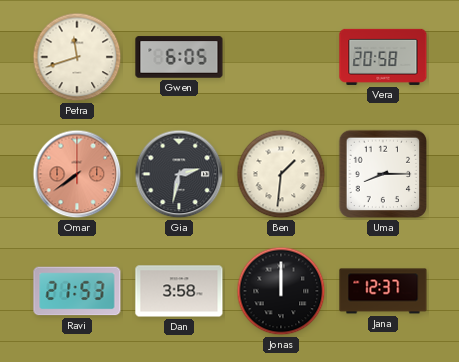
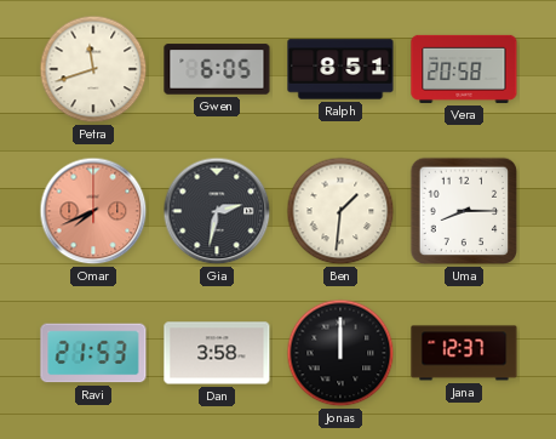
Ralph: none -> 8:51 (340, 69)
Omar: 7:39 -> 7:41 (93, 211)
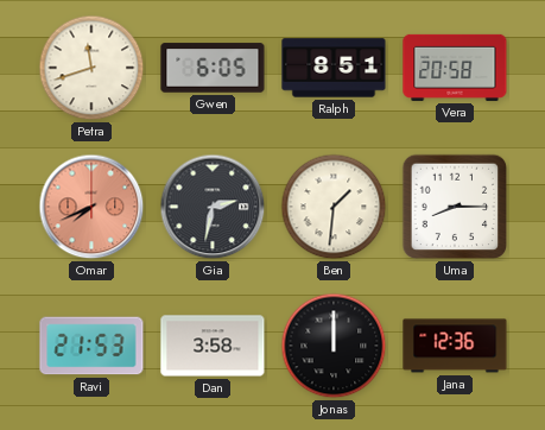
Jana: 12:37 -> 12:36 (455, 346)
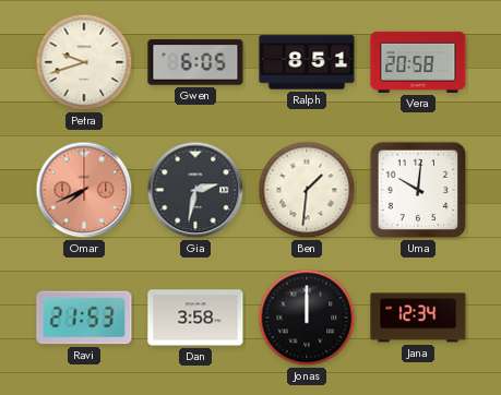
Petra: 11:42 -> 9:42 (84, 62)
Uma: 8:15 -> 10:01 (418, 190)
Jana: 12:36 -> 12:34 (418, 318)
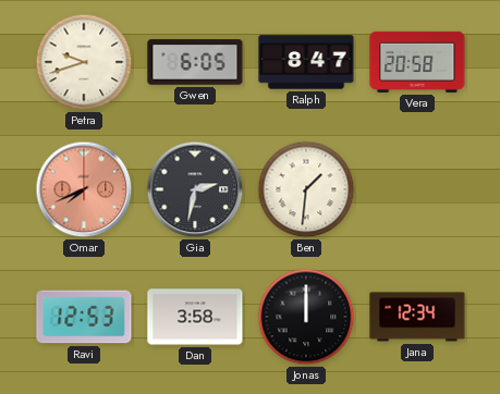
Ralph: 8:51 -> 8:47 (306, 62)
Uma: 10:01 -> none (418, 190)
Ravi: 21:53 -> 12:53 (84, 317)
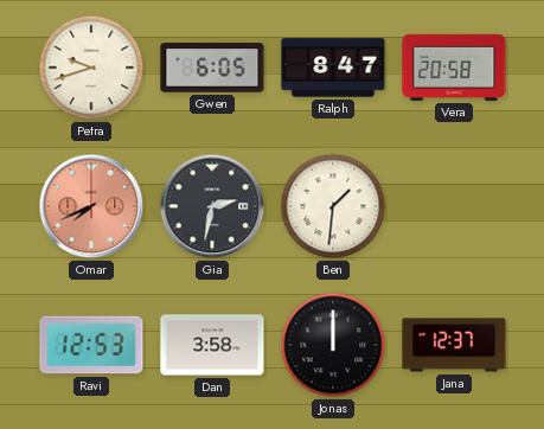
Jana: 12:34 -> 12:37 (454, 345)
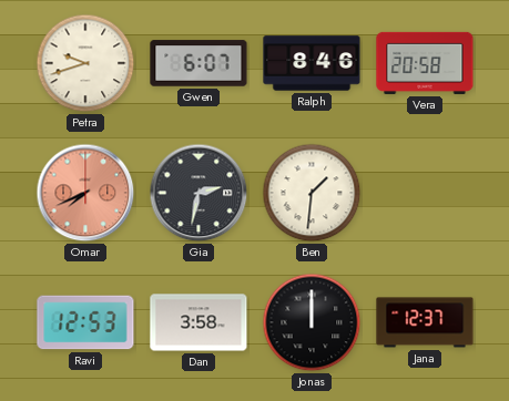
Gwen: 6:05 -> 6:07 (198, 63)
Ralph: 8:47 -> 8:46 (312, 63)
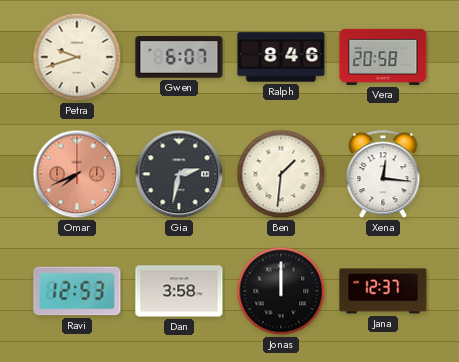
Xena: none -> 12:16 (383, 175)
